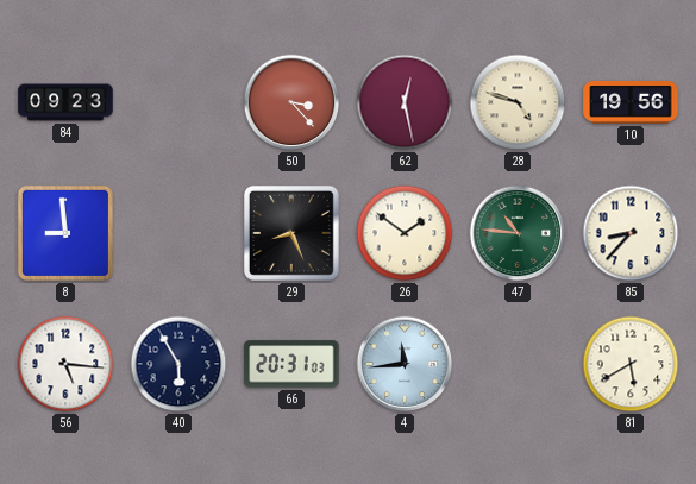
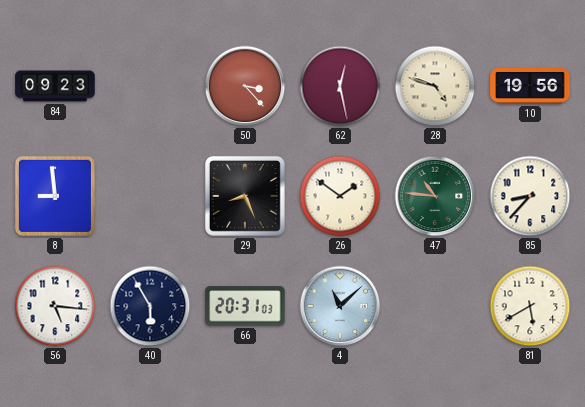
4: 11:44 -> 11:08 (340, 306)
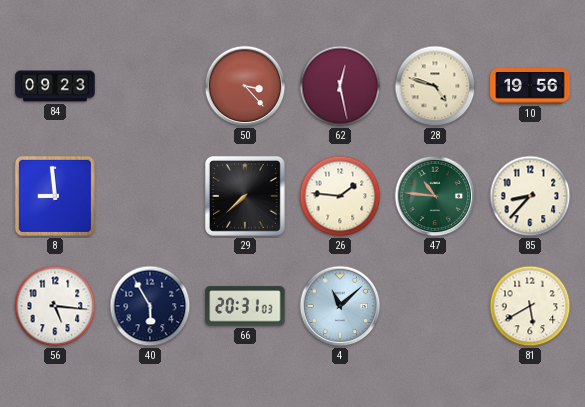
29: 8:26 -> 7:38 (245, 196)
26: 1:51 -> 1:46 (340, 196)
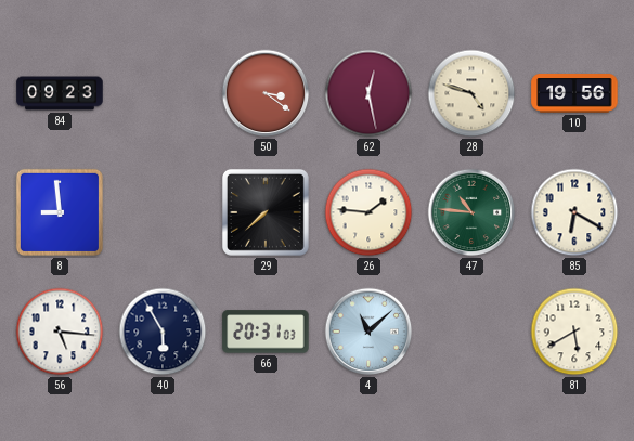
50: 3:23 -> 3:21 (266, 93)
85: 8:37 -> 6:20 (574, 212)
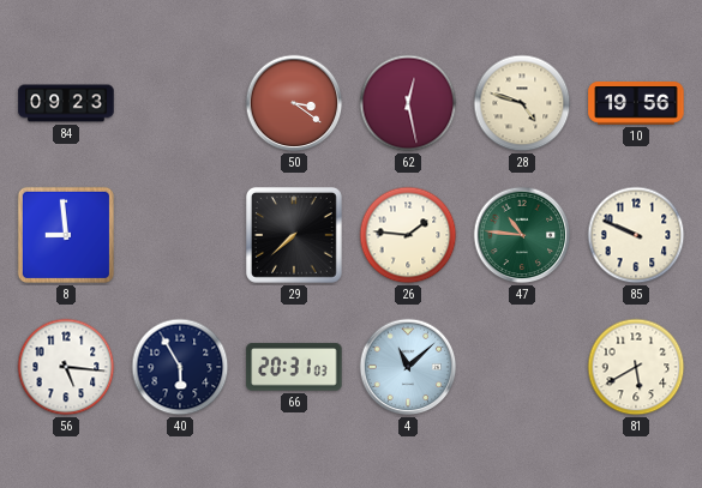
85: 6:20 -> 9:49 (636, 235)
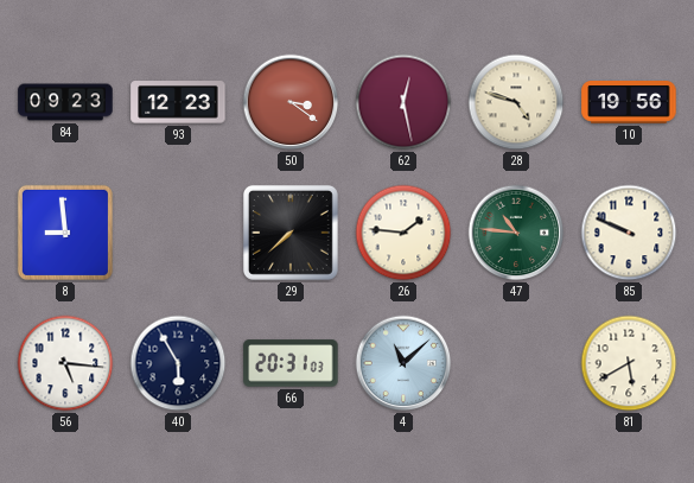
93: none -> 12:23 (178, 102)
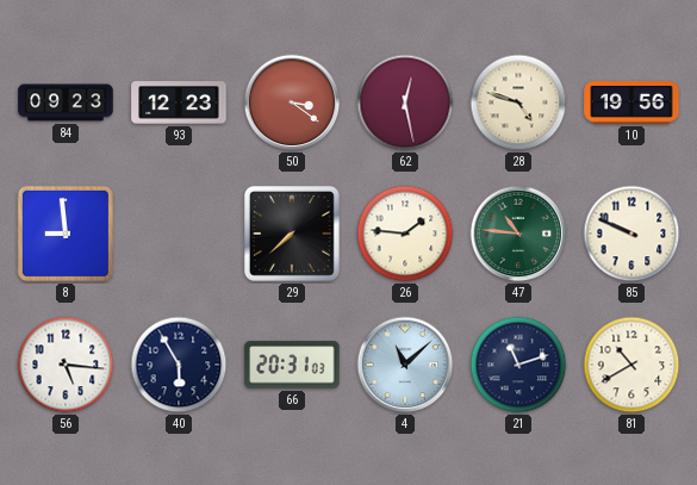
21: none -> 11:12 (518, 365)
81: 5:40 -> 10:40 (631, 365)
